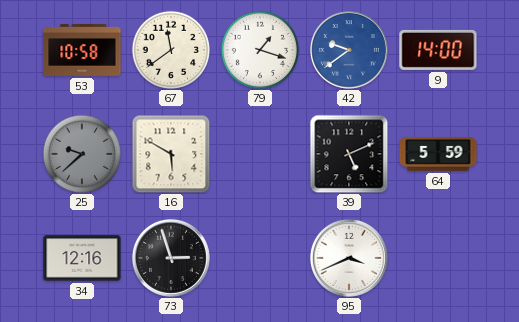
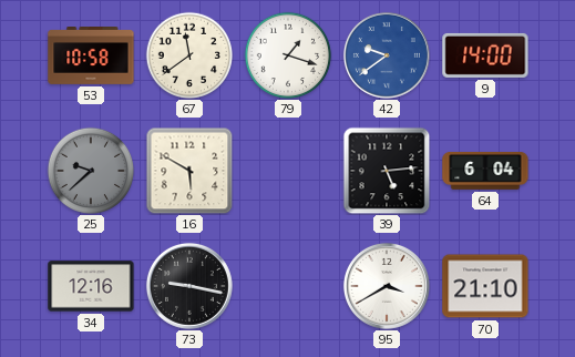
39: 5:11 -> 5:14 (387, 171)
64: 5:59 -> 6:04 (485, 171)
73: 2:57 -> 9:17 (189, 286)
95: 3:41 -> 3:40 (387, 286)
70: none -> 21:10 (485, 286)
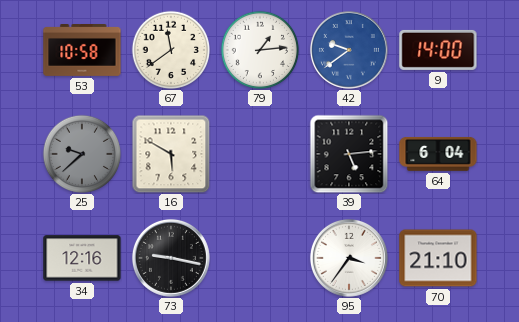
79: 1:18 -> 1:14 (259, 49)
95: 3:40 -> 3:36 (349, 258)
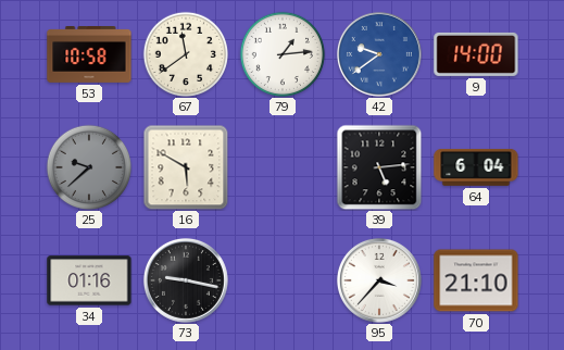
34: 12:16 -> 01:16 (89, 280)
95: 3:36 -> 3:37 (379, 280)
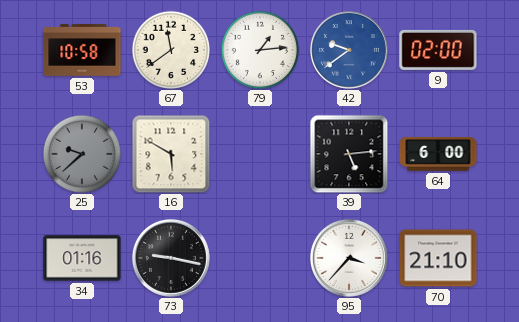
9: 14:00 -> 02:00 (438, 50)
64: 6:04 -> 6:00 (438, 154)
